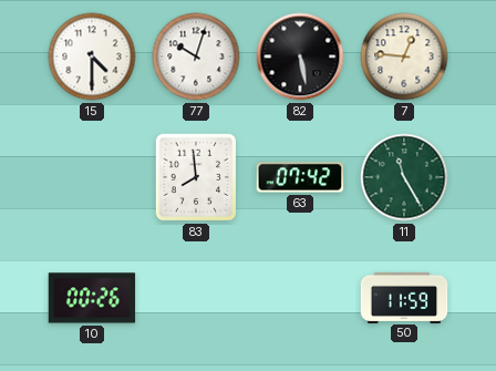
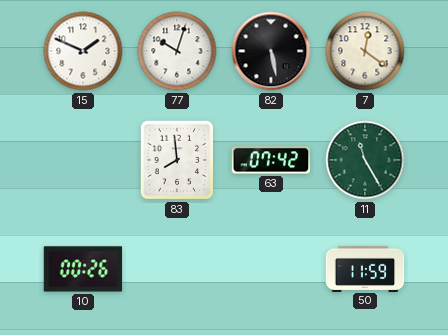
15: 4:30 -> 1:49 (83, 51)
7: 12:46 -> 12:21 (365, 51)
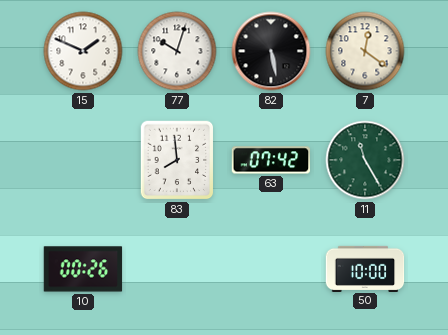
50: 11:59 -> 10:00 (365, 268)
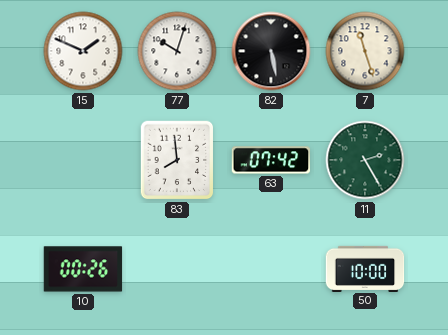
7: 12:21 -> 11:27 (365, 51)
11: 11:25 -> 2:25 (365, 160)
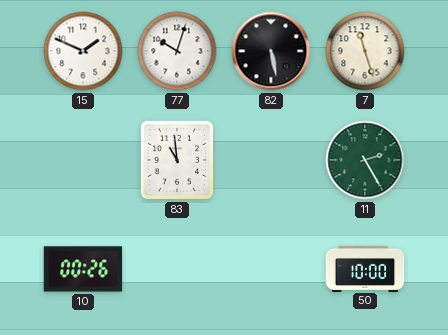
83: 7:59 -> 10:59 (177, 160)
63: 07:42 -> none (271, 160)
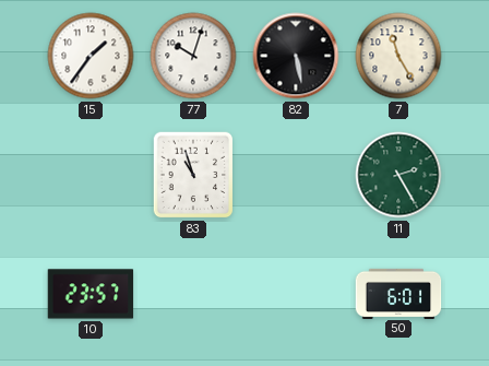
15: 1:49 -> 1:36 (91, 56)
7: 11:27 -> 11:25 (398, 56)
83: 10:59 -> 10:57 (193, 175)
10: 00:26 -> 23:57 (91, 294)
50: 10:00 -> 6:01 (398, 293)
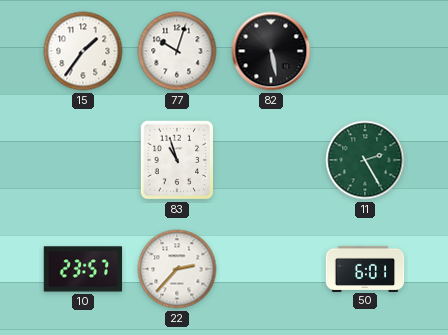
7: 11:25 -> none (398, 56)
22: none -> 2:37 (177, 269)
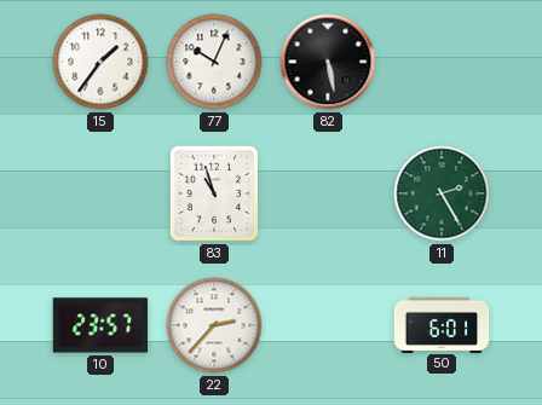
77: 10:03 -> 10:04 (214, 62)
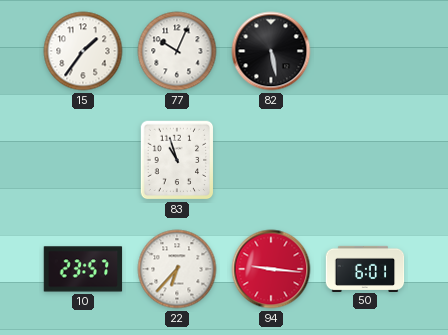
11: 2:25 -> none (442, 193)
22: 2:37 -> 6:37 (177, 269)
94: none -> 9:16 (271, 269)
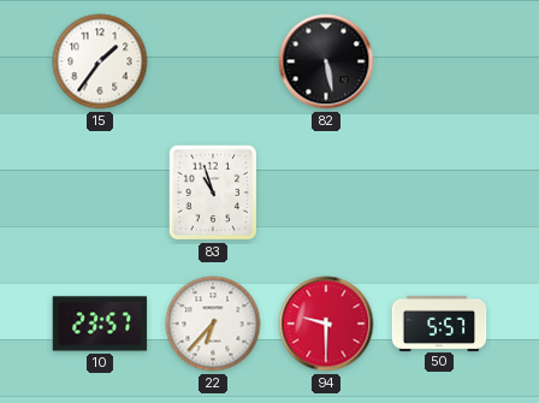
77: 10:04 -> none (177, 51)
94: 9:16 -> 9:30 (326, 324)
50: 6:01 -> 5:57 (439, 322)
